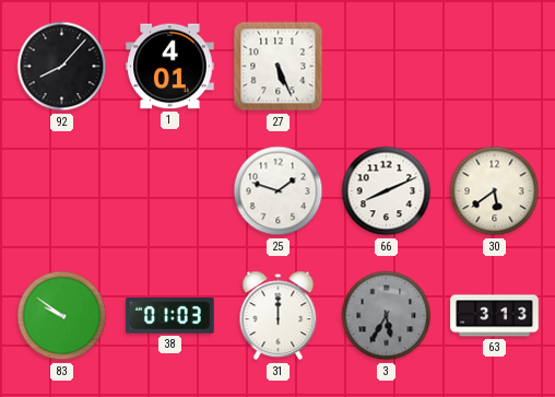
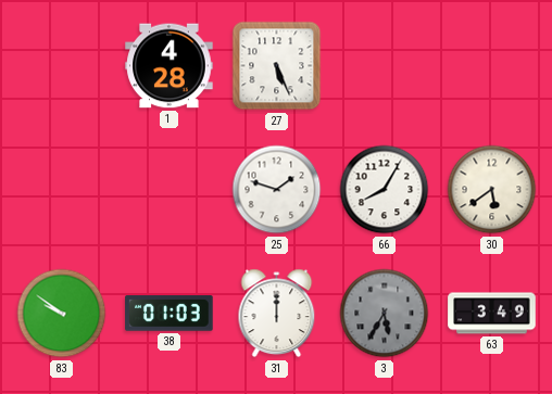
92: 8:07 -> none (62, 67)
1: 4:01 -> 4:28 (170, 66)
66: 8:11 -> 8:05 (385, 190)
63: 3:13 -> 3:49 (492, 314)
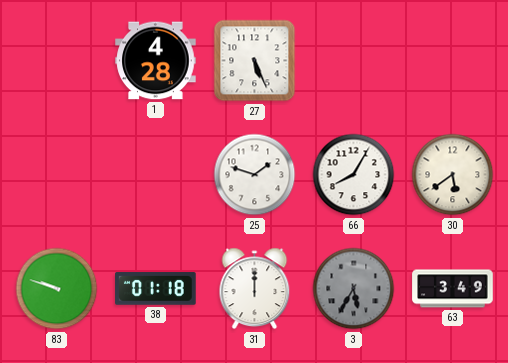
83: 9:51 -> 9:48 (57, 289)
38: 01:03 -> 01:18 (156, 289)
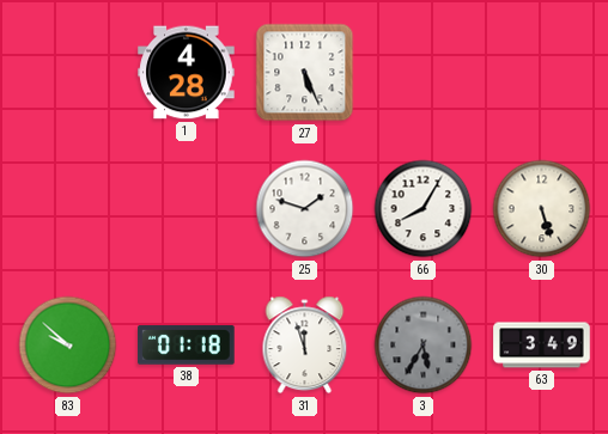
30: 5:39 -> 5:27 (542, 209)
83: 9:48 -> 9:52 (68, 346)
31: 12:00 -> 11:57 (305, 346)
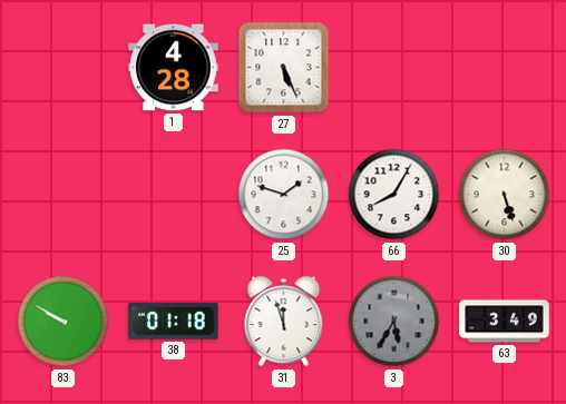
83: 9:52 -> 9:50 (64, 322)
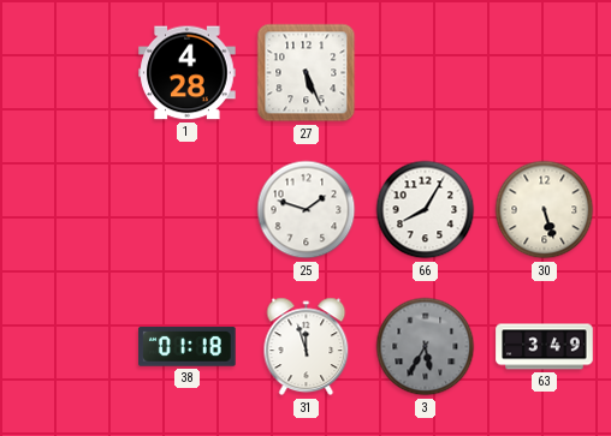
83: 9:50 -> none (64, 322)
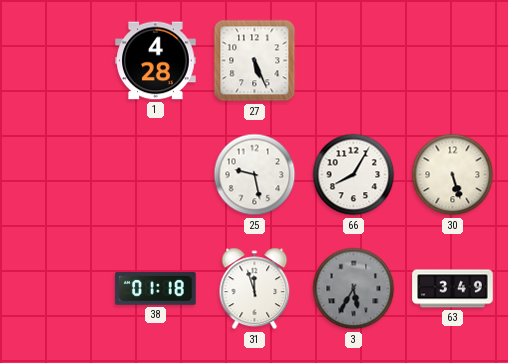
25: 1:48 -> 9:28 (255, 175)
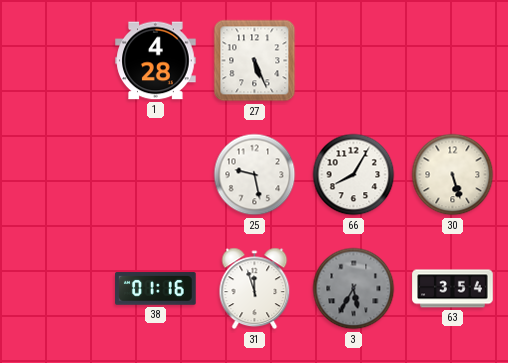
38: 01:18 -> 01:16 (156, 289)
63: 3:49 -> 3:54 (453, 289)
